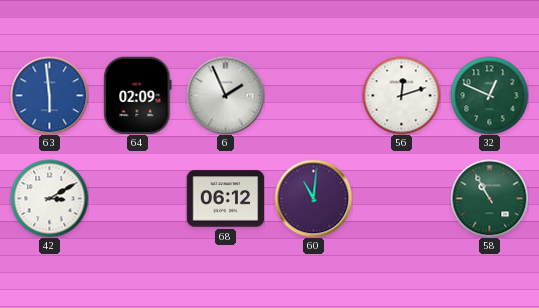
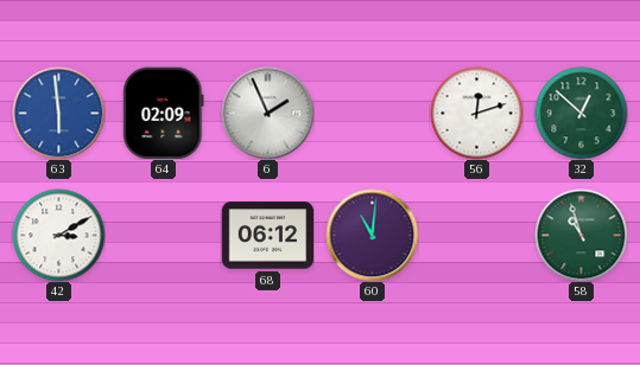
32: 12:49 -> 12:52 (581, 113)
58: 10:55 -> 10:57 (581, 235)
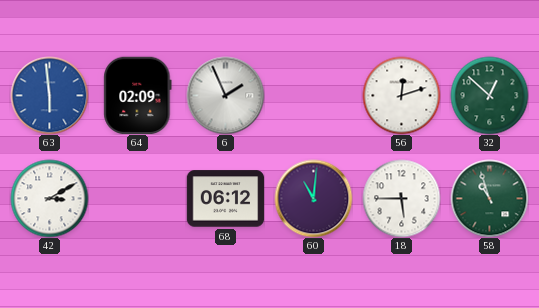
18: none -> 5:45 (401, 198)
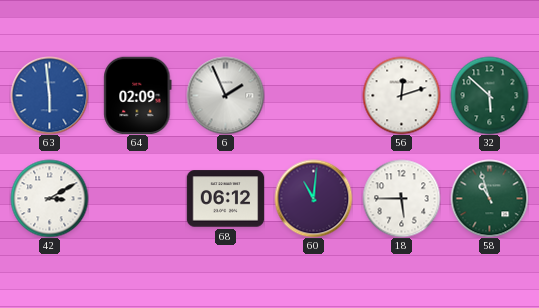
32: 12:52 -> 5:52 (489, 95)
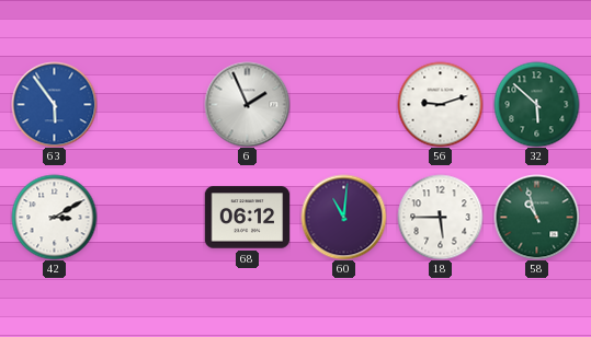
63: 5:59 -> 5:54 (54, 104)
64: 02:09 -> none (138, 95)
56: 12:12 -> 9:12 (440, 104)
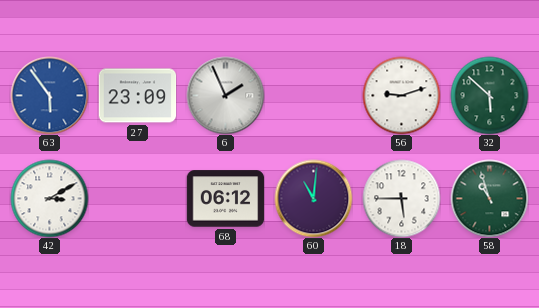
27: none -> 23:09 (137, 96)
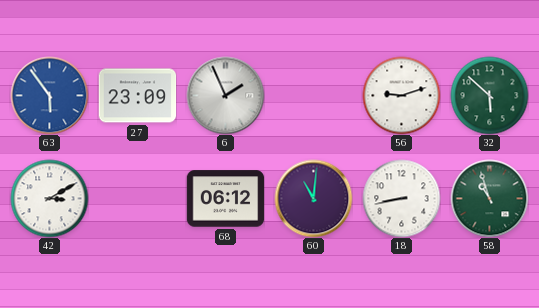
18: 5:45 -> 8:43 (401, 198)
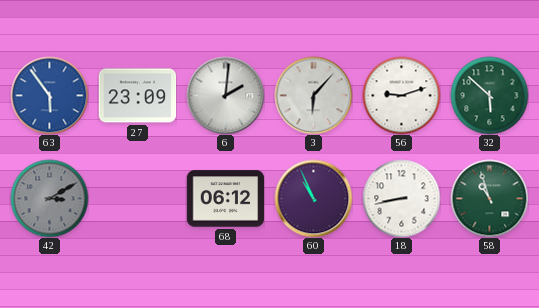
6: 1:56 -> 2:01 (225, 95)
3: none -> 6:07 (313, 95)
42 dial: white -> grey (49, 198)
60: 11:01 -> 10:56 (313, 198)
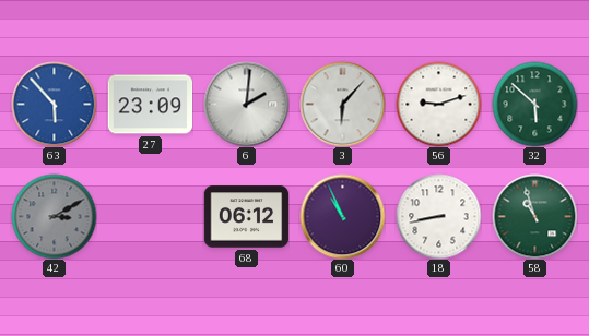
63: 5:54 -> 5:53 (54, 104)
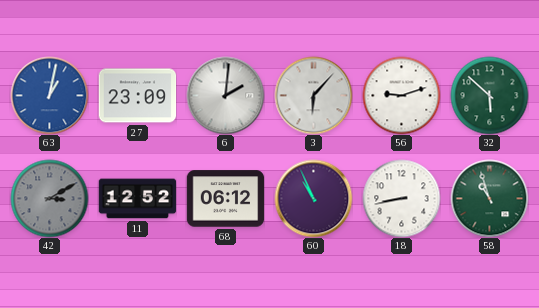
63: 5:53 -> 1:02 (49, 95)
11: none -> 12:52 (137, 199)
